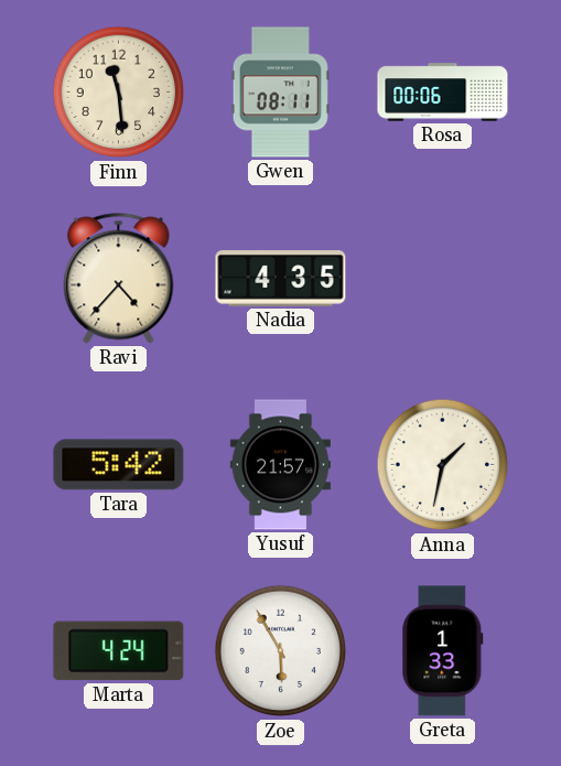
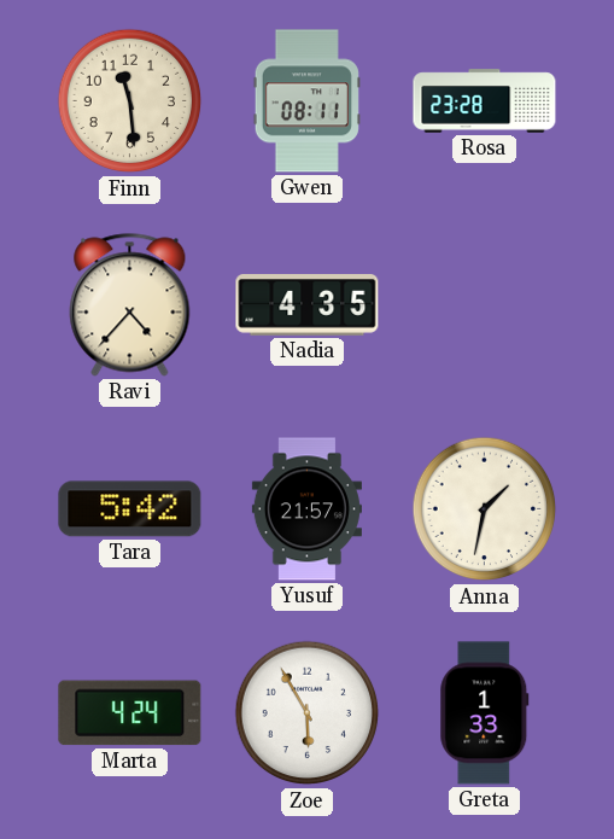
Rosa: 00:06 -> 23:28 (485, 101)
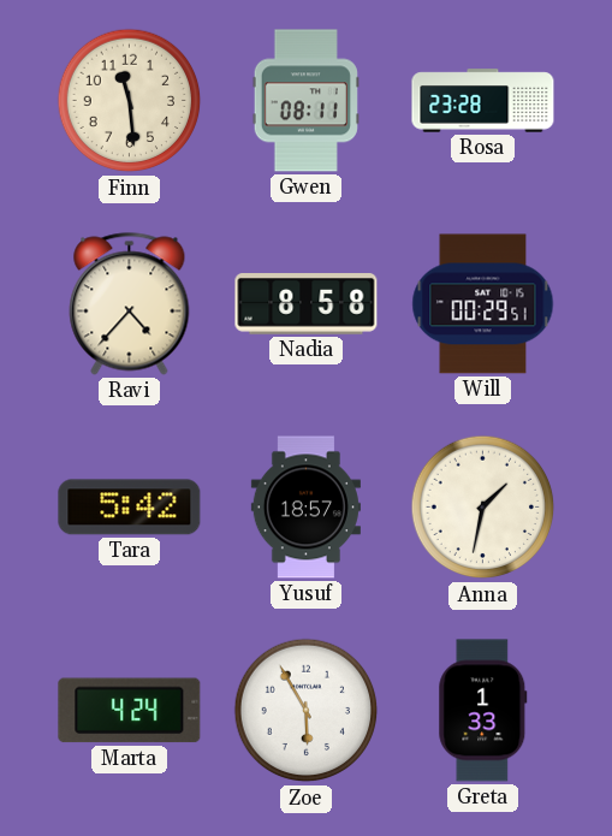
Nadia: 4:35 -> 8:58 (307, 304)
Will: none -> 00:29 (483, 304)
Yusuf: 21:57 -> 18:57 (305, 508)
